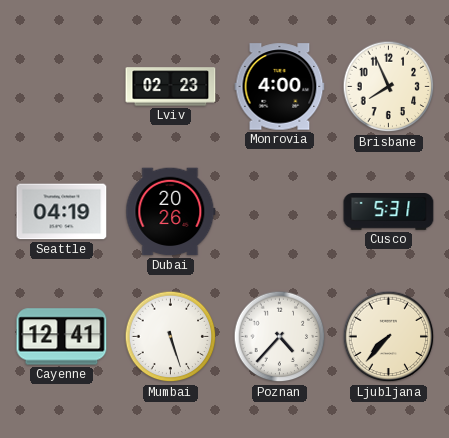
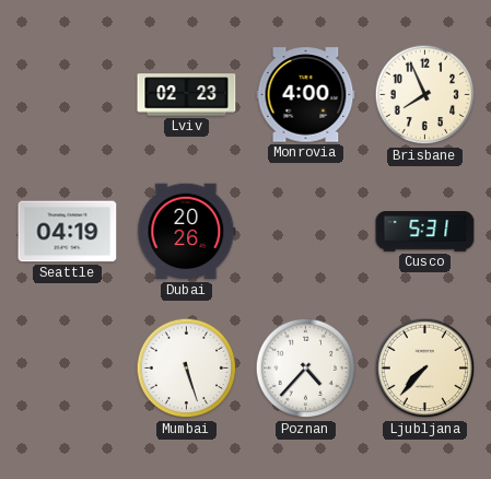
Cayenne: 12:41 -> none (62, 337)
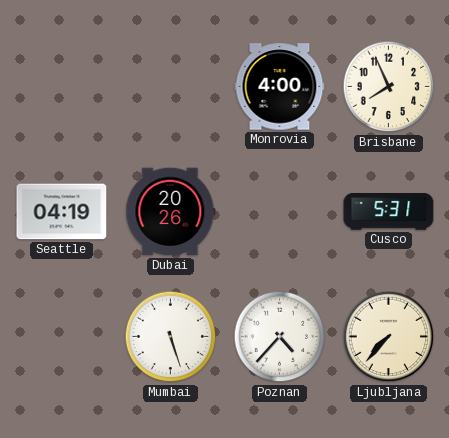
Lviv: 02:23 -> none (187, 95)
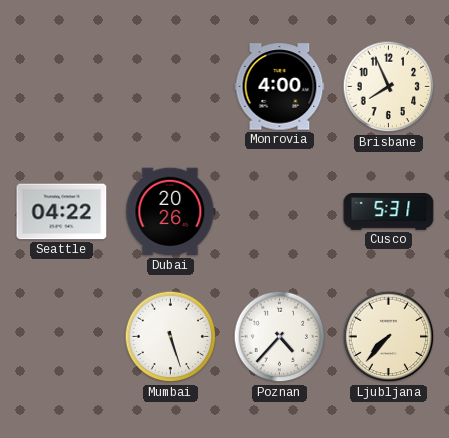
Seattle: 04:19 -> 04:22 (62, 212)
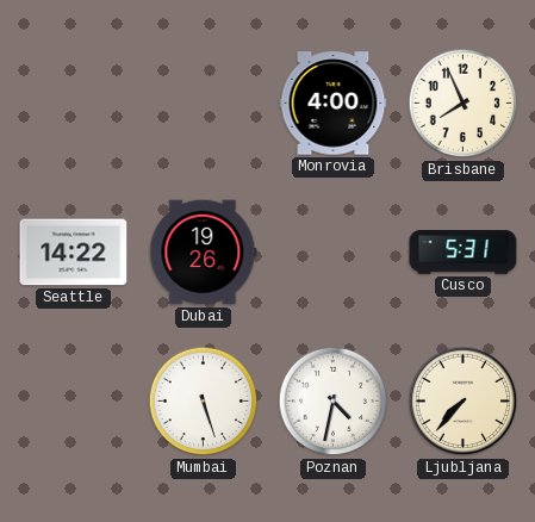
Seattle: 04:22 -> 14:22 (74, 253)
Dubai: 20:26 -> 19:26 (204, 253)
Poznan: 4:37 -> 4:32 (334, 402)
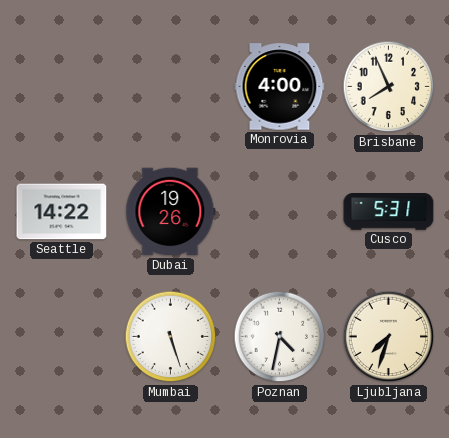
Ljubljana: 7:37 -> 7:33 (389, 337)
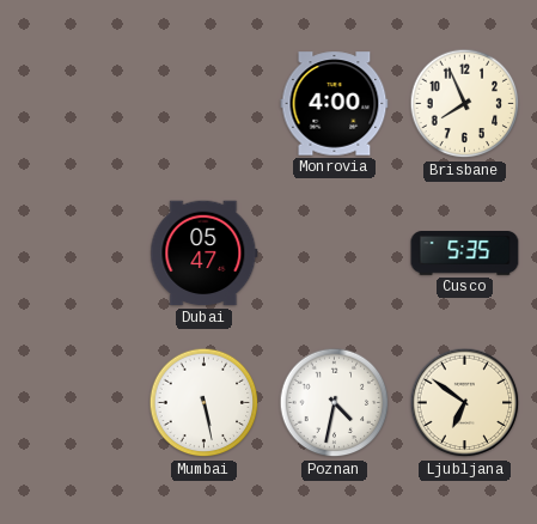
Seattle: 14:22 -> none (62, 212)
Dubai: 19:26 -> 05:47 (205, 254)
Cusco: 5:31 -> 5:35 (465, 254)
Mumbai: 5:27 -> 5:28 (205, 403)
Ljubljana: 7:33 -> 6:51 (465, 403)
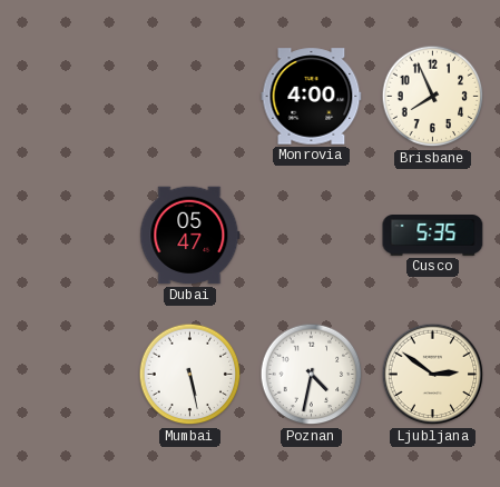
Ljubljana: 6:51 -> 2:51 (433, 375)
